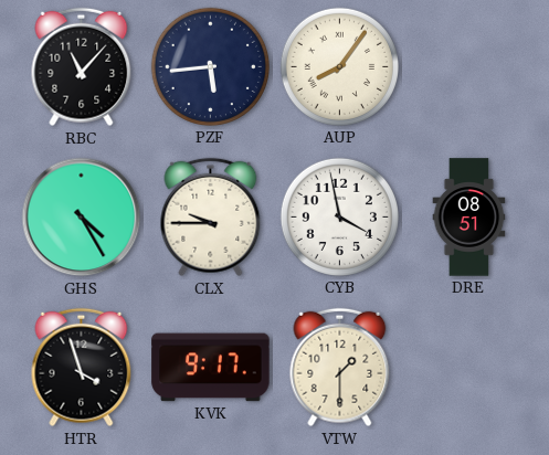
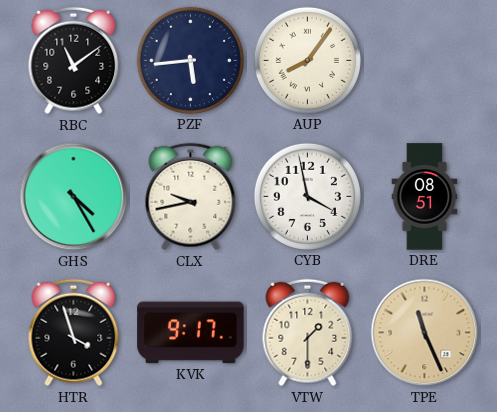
RBC: 11:07 -> 11:09 (74, 61)
CLX: 9:45 -> 9:43 (191, 197)
TPE: none -> 11:26 (425, 333)
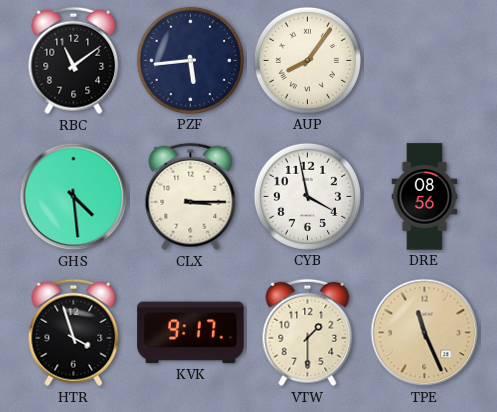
GHS: 4:25 -> 4:29 (74, 197)
CLX: 9:43 -> 3:15 (191, 197)
DRE: 08:51 -> 08:56 (425, 197)
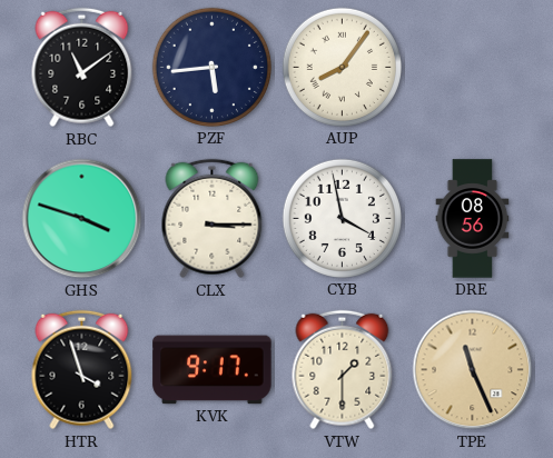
GHS: 4:29 -> 3:48 (82, 219)
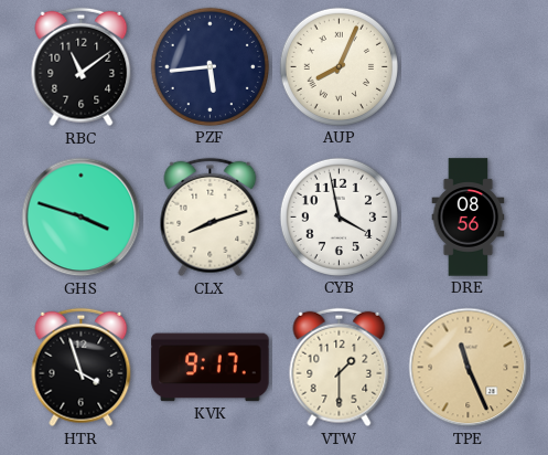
AUP: 8:06 -> 8:04 (339, 66)
CLX: 3:15 -> 8:12 (211, 218)
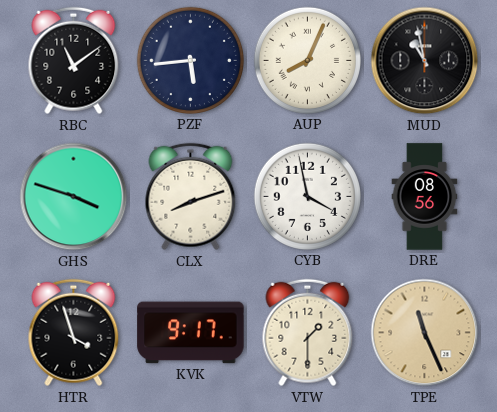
MUD: none -> 10:58 (425, 61)
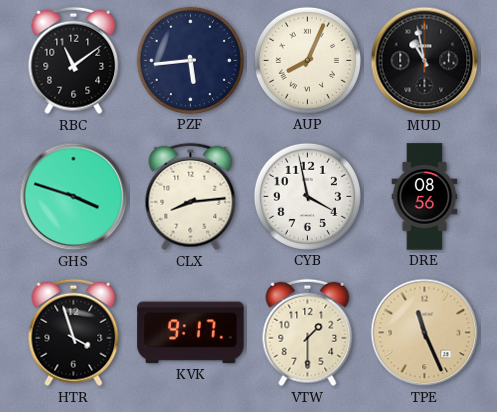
CLX: 8:12 -> 8:14 (191, 197)
